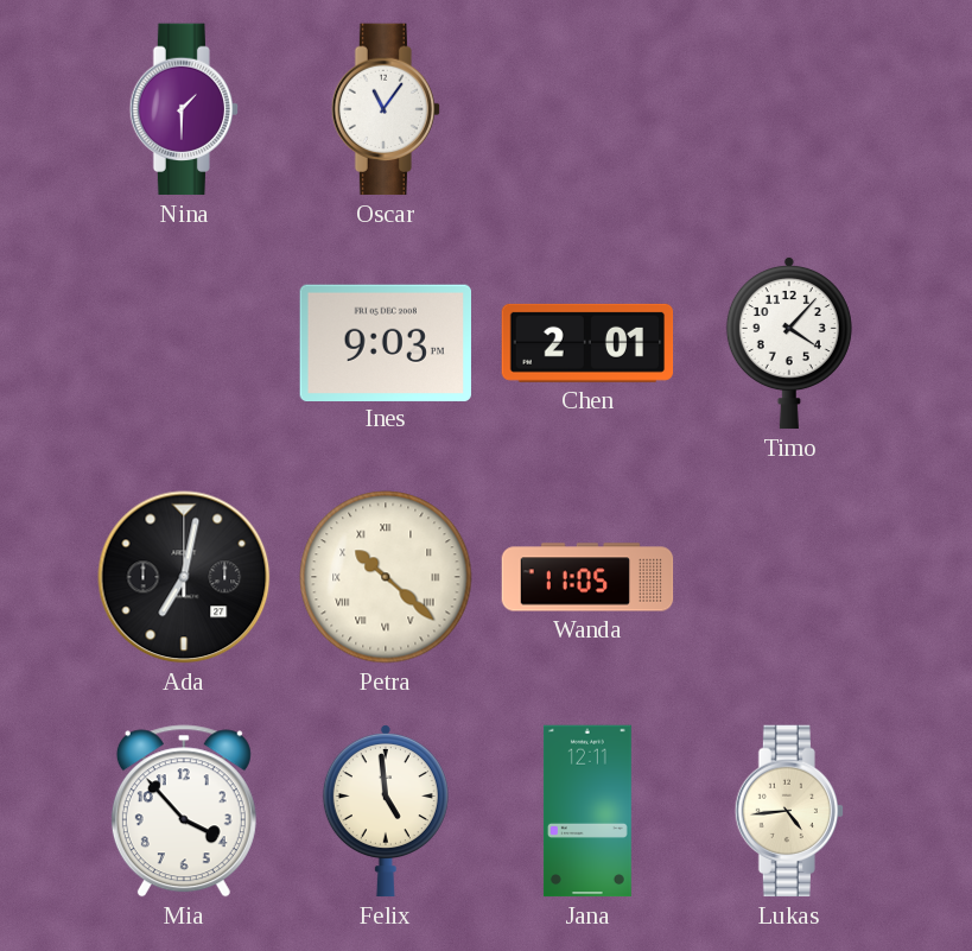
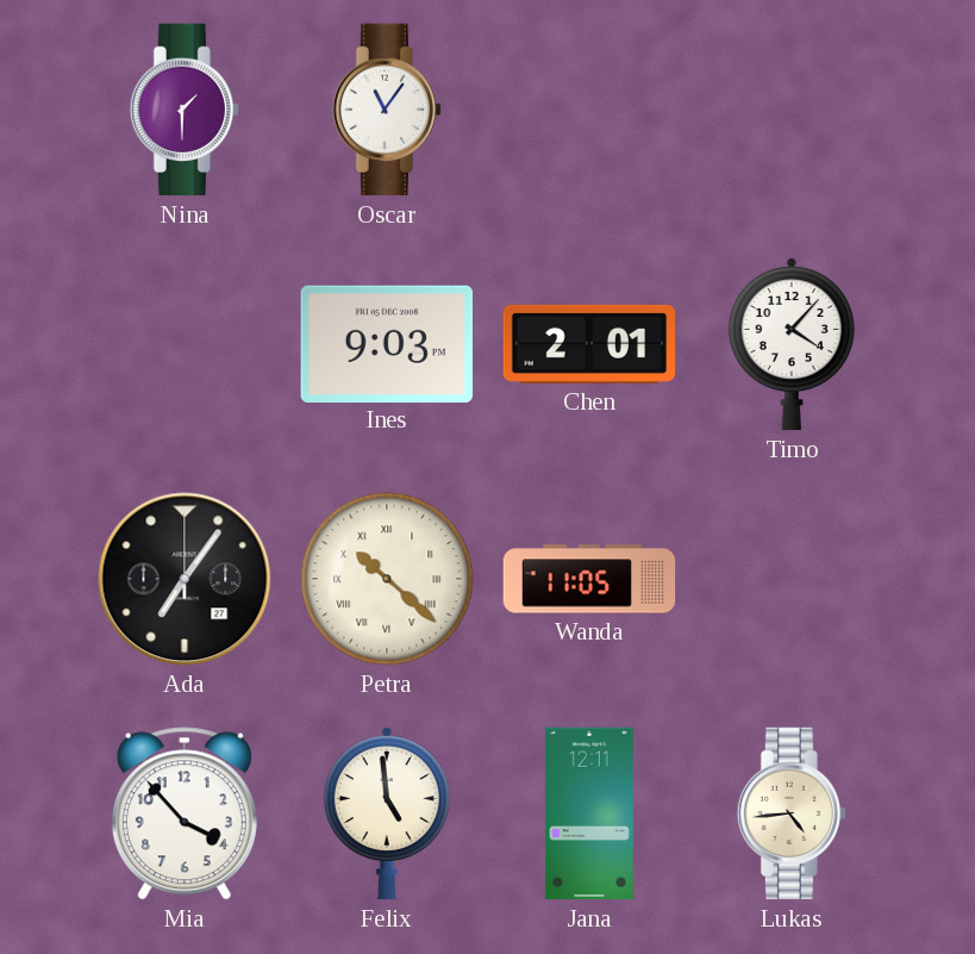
Ada: 7:02 -> 7:06 (185, 579)
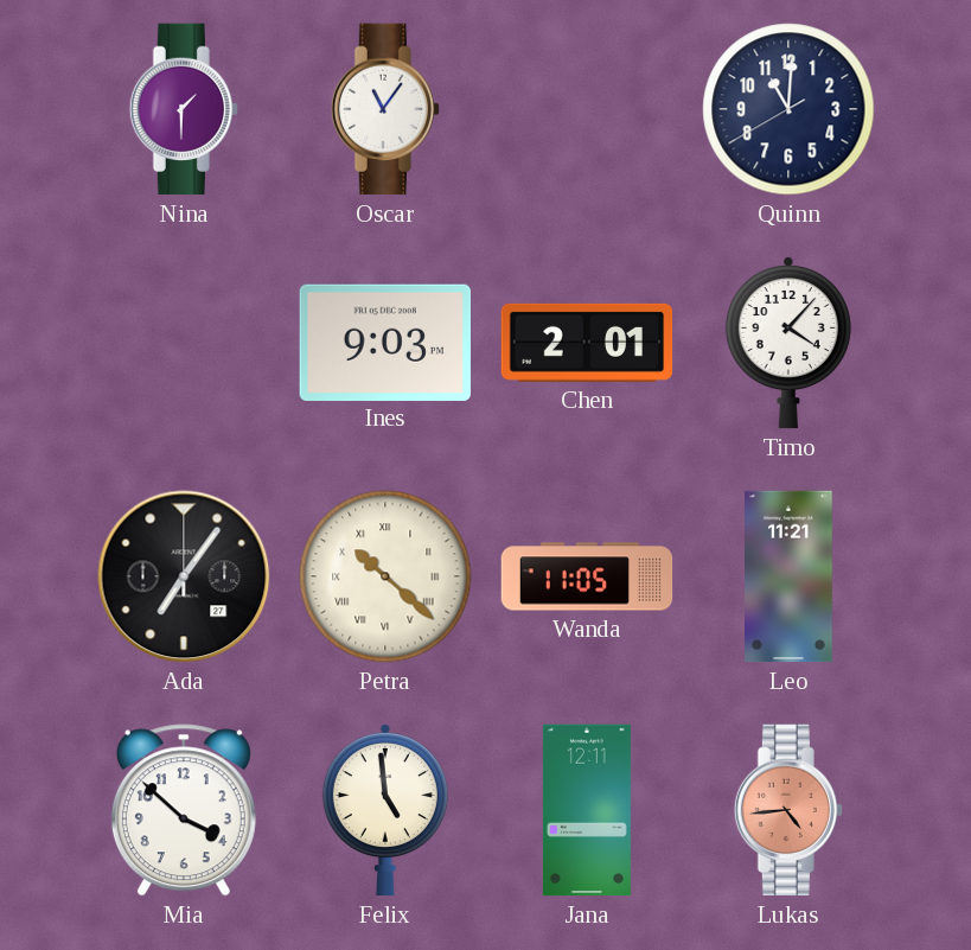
Quinn: none -> 11:00 (788, 109)
Leo: none -> 11:21 (790, 576)
Mia: 3:53 -> 3:52 (184, 810)
Lukas dial: cream -> salmon (787, 810)
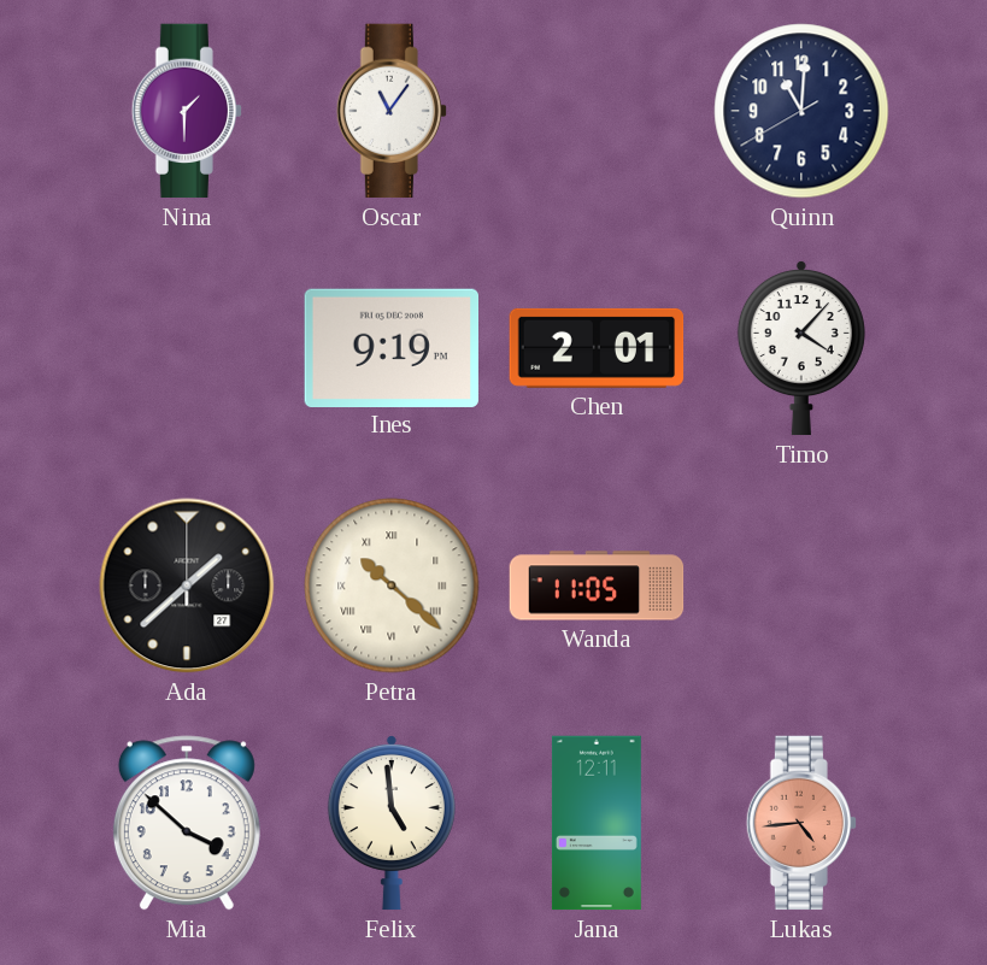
Ines: 9:03 -> 9:19 (390, 347)
Ada: 7:06 -> 1:38 (187, 586)
Leo: 11:21 -> none (790, 576)
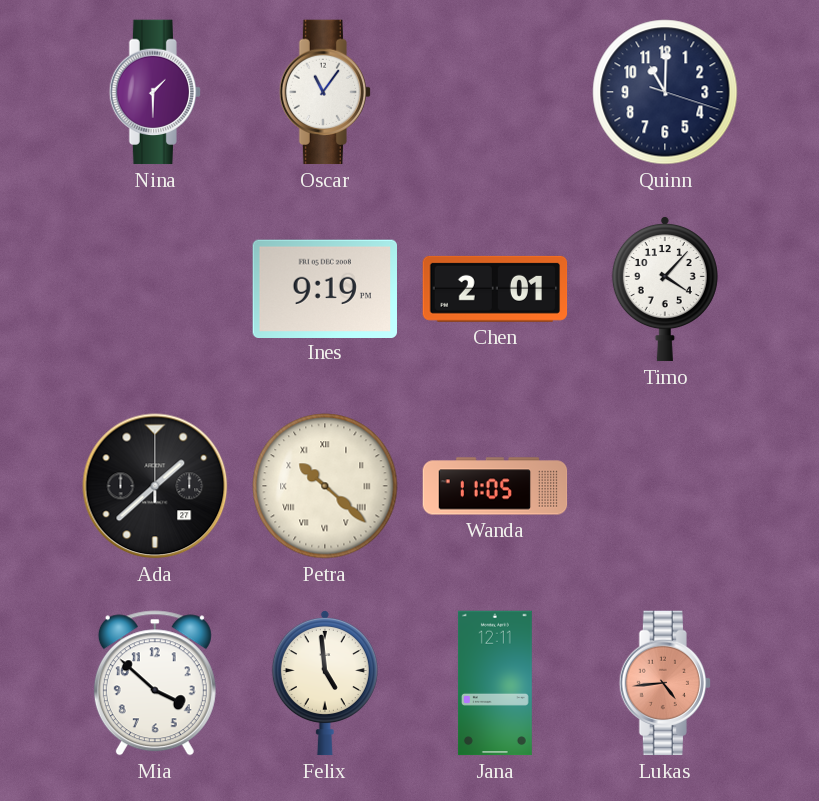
Quinn: 11:00:40 -> 11:00:18 (665, 92)
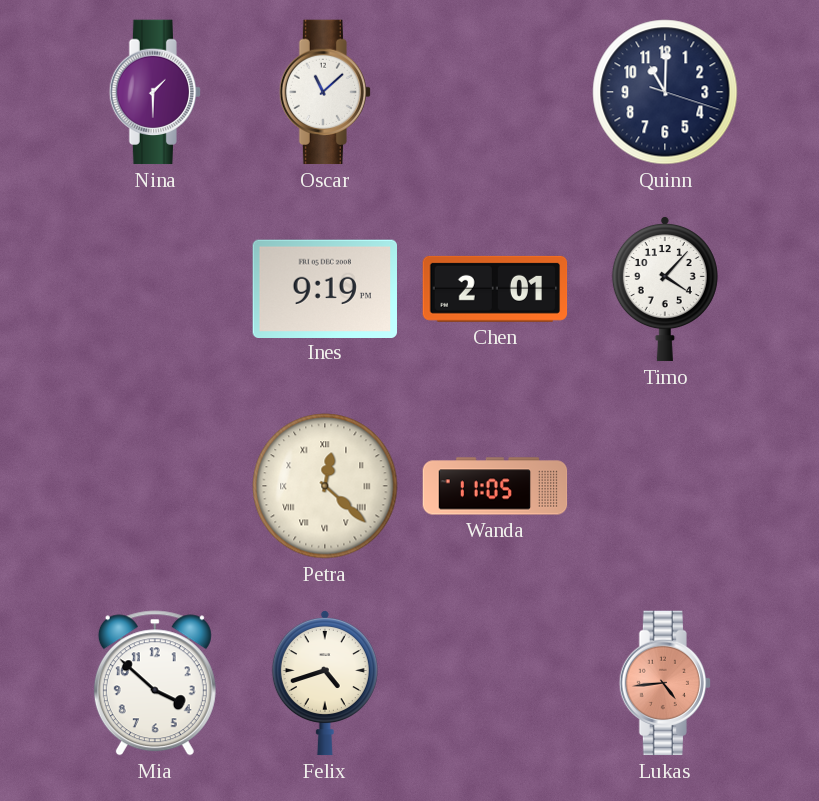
Oscar: 11:06 -> 11:08 (324, 92)
Ada: 1:38 -> none (155, 486)
Petra: 10:22 -> 12:22 (325, 486)
Felix: 4:59 -> 4:42 (325, 683)
Jana: 12:11 -> none (495, 683)
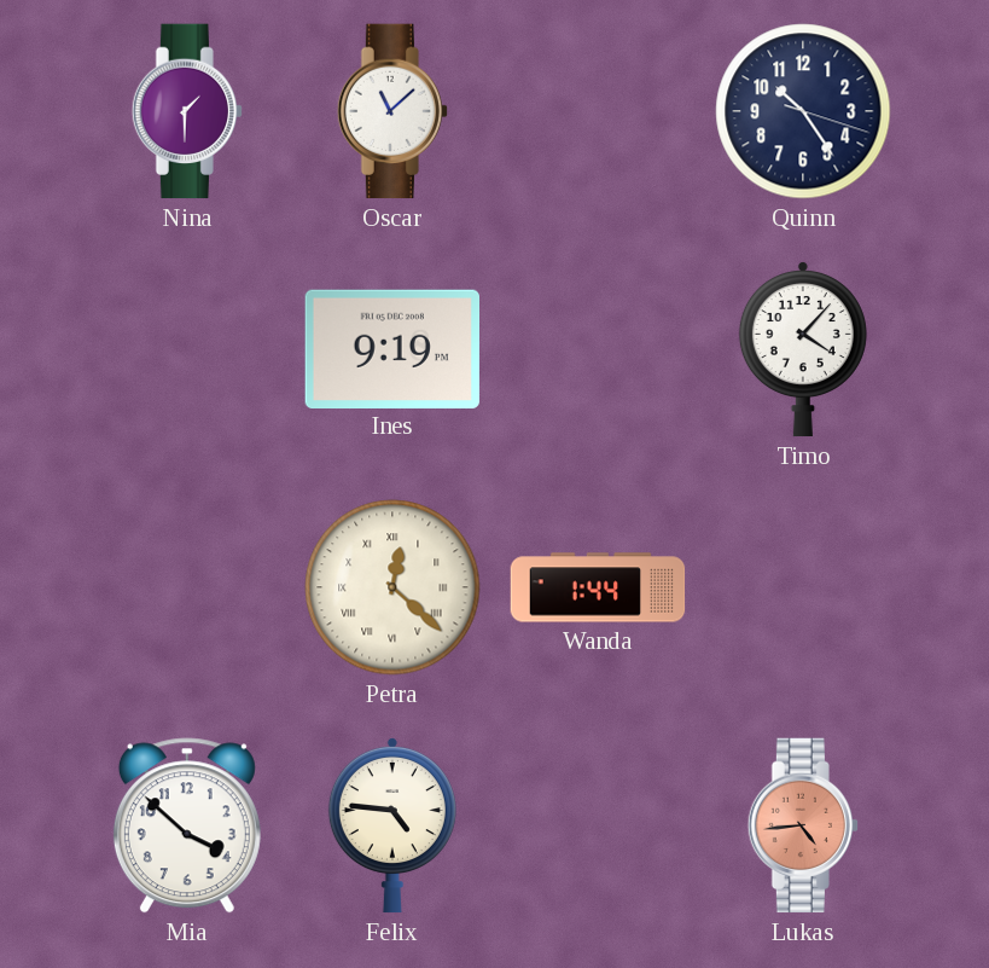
Quinn: 11:00 -> 10:24 (803, 111)
Chen: 2:01 -> none (495, 289)
Wanda: 11:05 -> 1:44 (598, 587)
Felix: 4:42 -> 4:46 (392, 825)
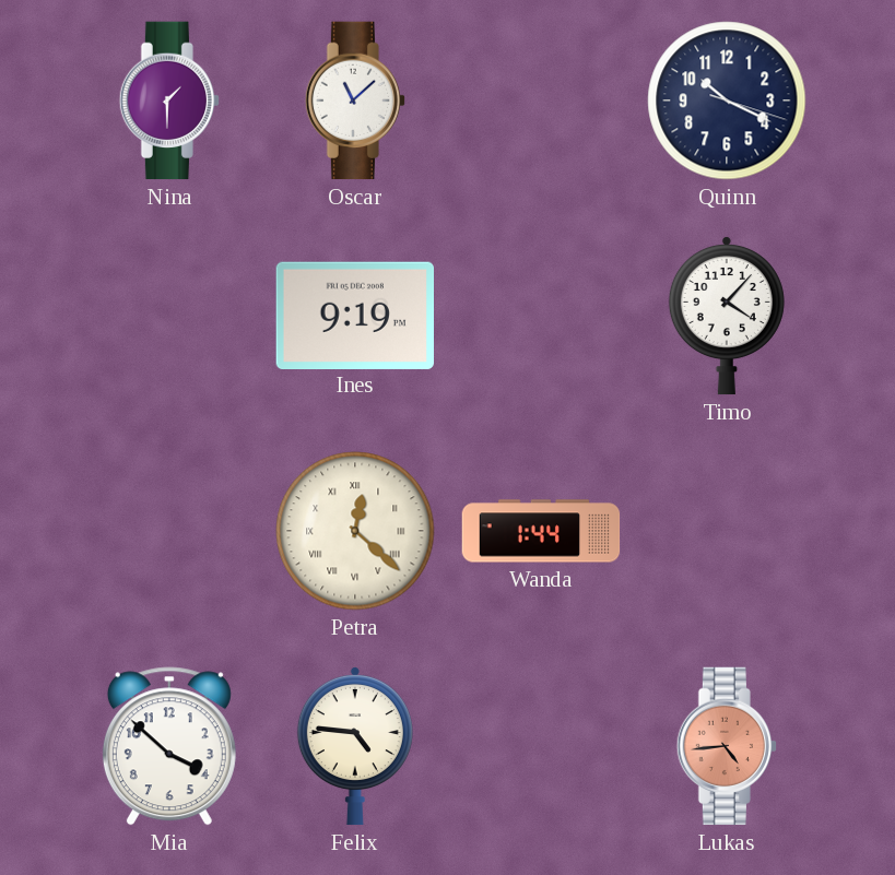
Quinn: 10:24 -> 10:19 (727, 100)
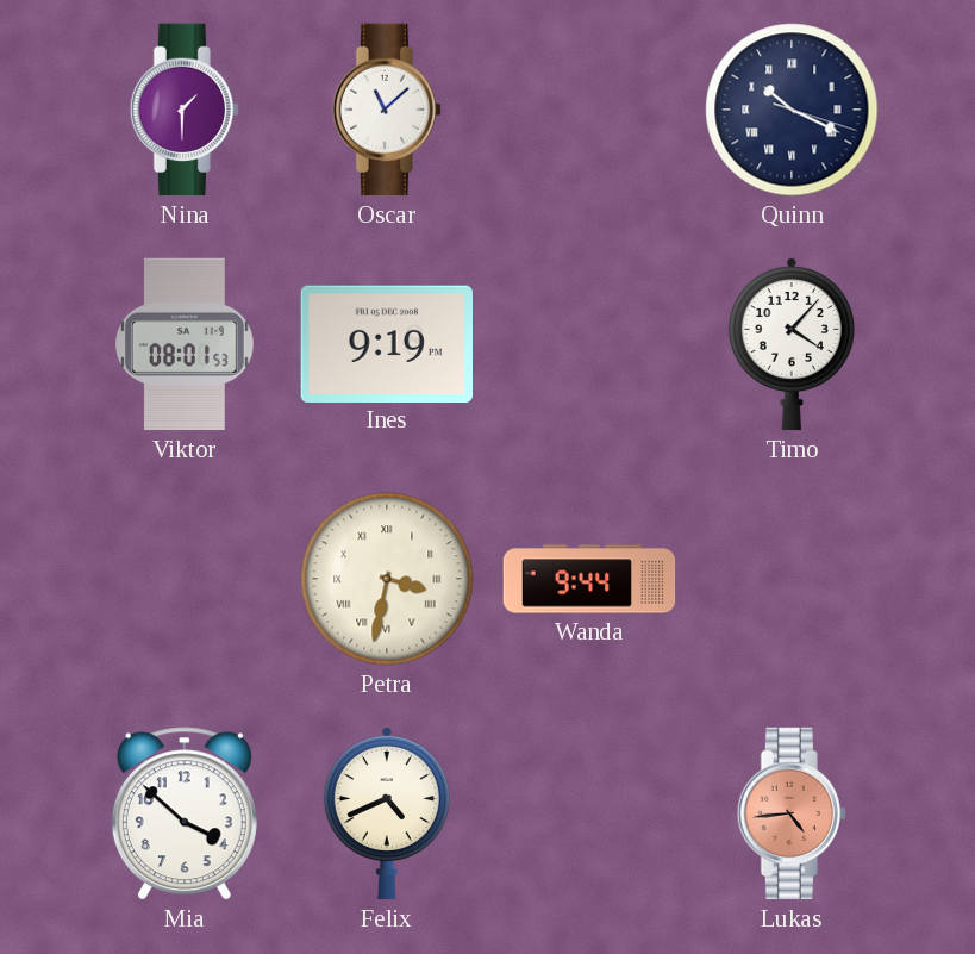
Quinn numerals: Arabic -> Roman (792, 110)
Viktor: none -> 08:01 (185, 344)
Petra: 12:22 -> 3:32 (387, 579)
Wanda: 1:44 -> 9:44 (589, 579)
Felix: 4:46 -> 4:41 (387, 813)
